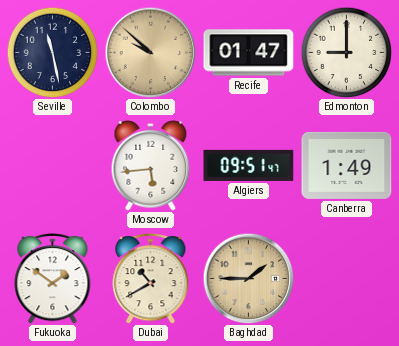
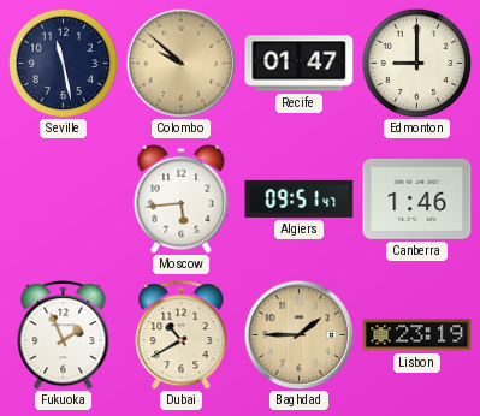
Canberra: 1:49 -> 1:46 (417, 198)
Fukuoka: 1:51 -> 1:56 (64, 335)
Lisbon: none -> 23:19 (417, 335)
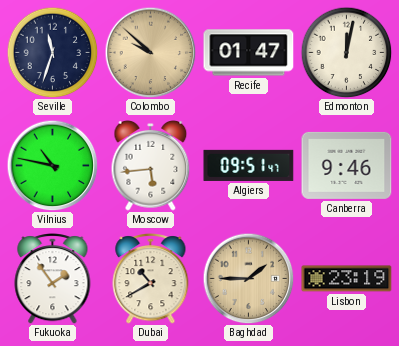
Seville: 11:28 -> 11:33 (52, 52)
Edmonton: 9:00 -> 12:02 (346, 52)
Vilnius: none -> 10:47 (52, 165)
Canberra: 1:46 -> 9:46 (347, 165)
Fukuoka: 1:56 -> 1:54 (53, 279)
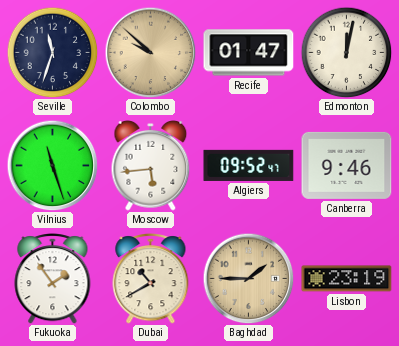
Vilnius: 10:47 -> 11:27 (52, 165)
Algiers: 09:51 -> 09:52 (249, 165)
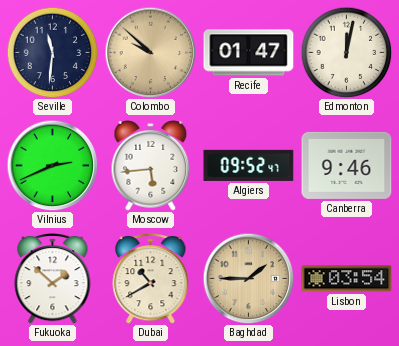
Seville: 11:33 -> 11:31 (52, 52)
Vilnius: 11:27 -> 2:41 (52, 165)
Fukuoka: 1:54 -> 1:52 (53, 279)
Lisbon: 23:19 -> 03:54 (347, 279)
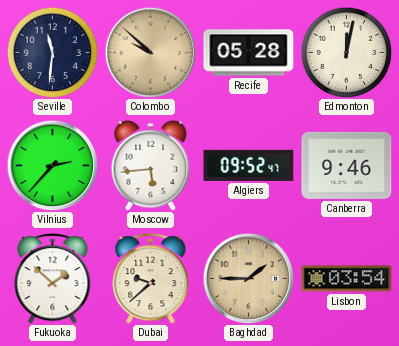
Recife: 01:47 -> 05:28 (249, 53)
Vilnius: 2:41 -> 2:37 (52, 165)
Dubai: 10:40 -> 9:38 (151, 279)
